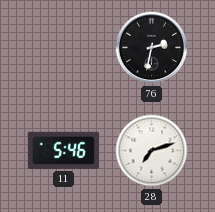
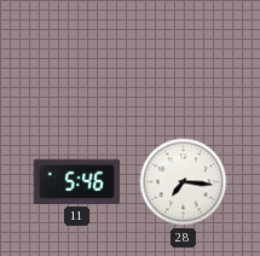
76: 2:32 -> none (152, 48)
28: 7:12 -> 7:16 (184, 182)
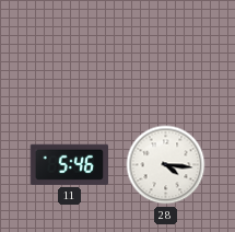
28: 7:16 -> 4:16 (166, 165)
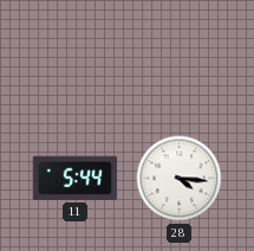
11: 5:46 -> 5:44 (74, 178)
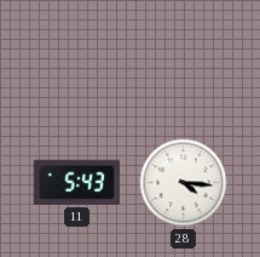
11: 5:44 -> 5:43 (76, 182)
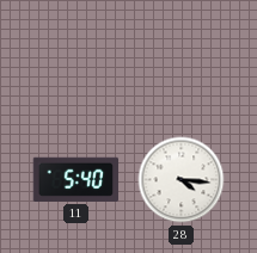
11: 5:43 -> 5:40 (75, 179)
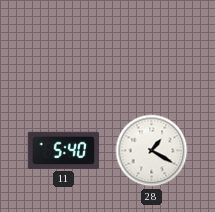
28: 4:16 -> 1:20 (152, 151)
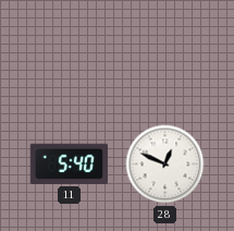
28: 1:20 -> 12:49 (165, 165)
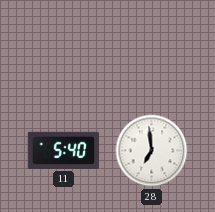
28: 12:49 -> 6:59 (152, 151)
